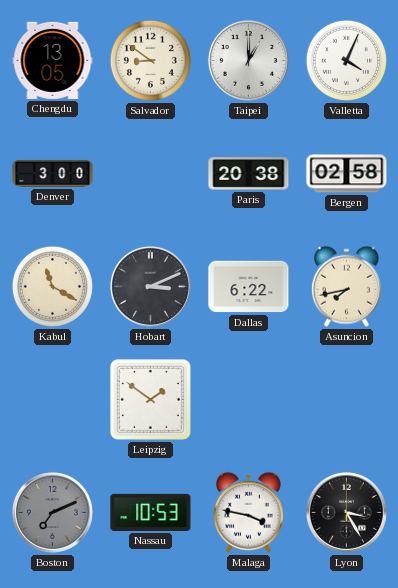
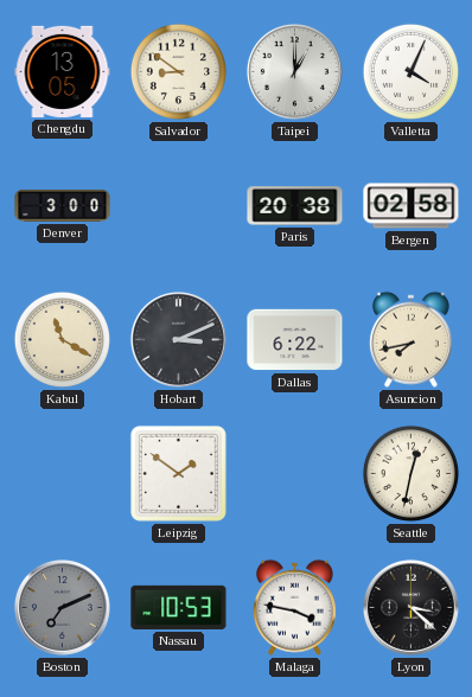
Seattle: none -> 12:32 (410, 473)
Lyon: 3:25 -> 3:22 (410, 607)
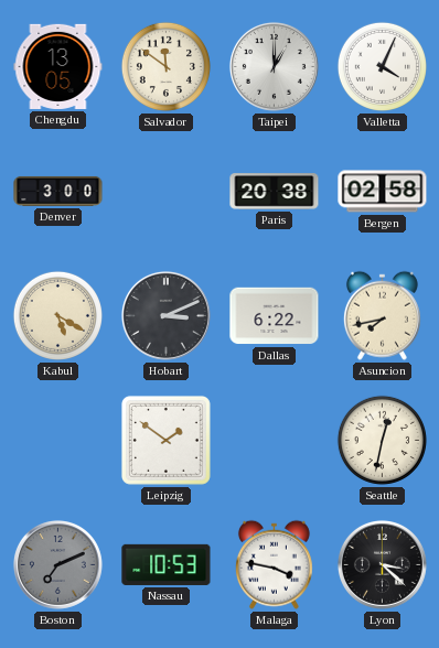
Salvador: 8:51 -> 11:51 (165, 66)
Kabul: 11:20 -> 5:20 (57, 315)
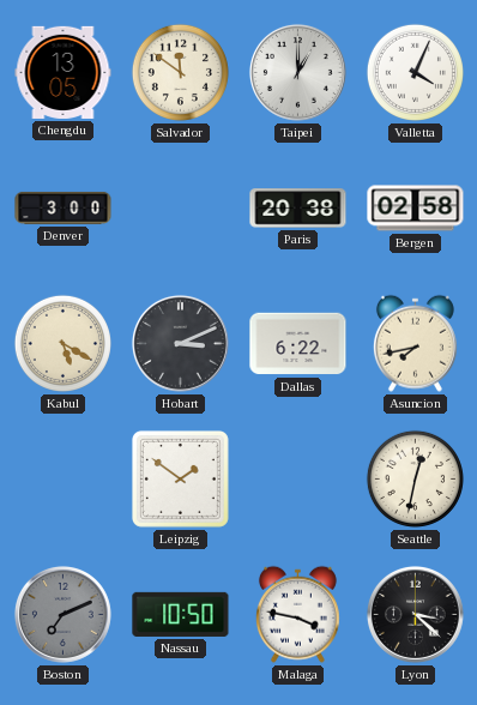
Nassau: 10:53 -> 10:50 (181, 614)
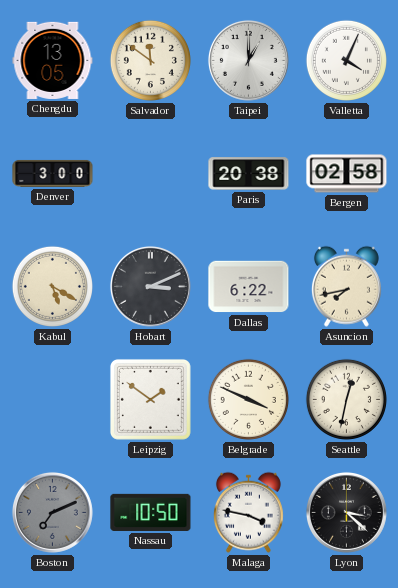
Belgrade: none -> 3:49 (248, 399)
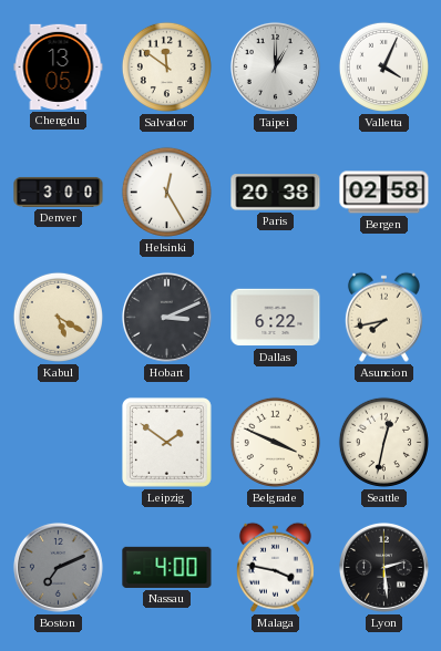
Helsinki: none -> 12:25 (166, 192)
Nassau: 10:50 -> 4:00 (167, 567)
Lyon: 3:22 -> 2:29 (383, 567)
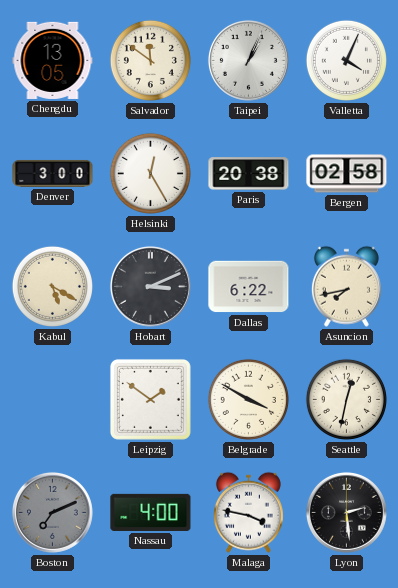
Taipei: 1:00 -> 1:04 (248, 60)
Belgrade: 3:49 -> 3:50 (248, 399)
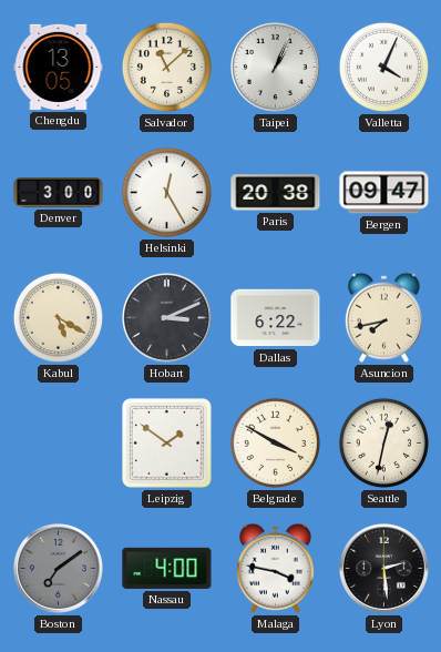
Salvador: 11:51 -> 11:08 (166, 67)
Bergen: 02:58 -> 09:47 (384, 193)
Boston: 7:11 -> 7:09 (58, 568)
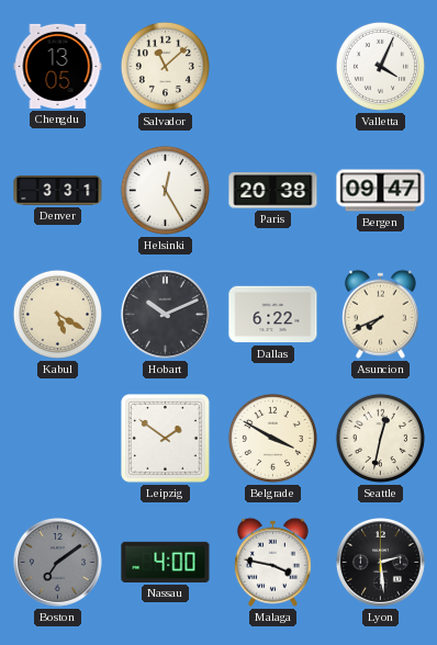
Taipei: 1:04 -> none (275, 67)
Denver: 3:00 -> 3:31 (58, 190)
Hobart: 3:11 -> 10:11 (165, 314)
Asuncion: 7:43 -> 7:41 (380, 314)
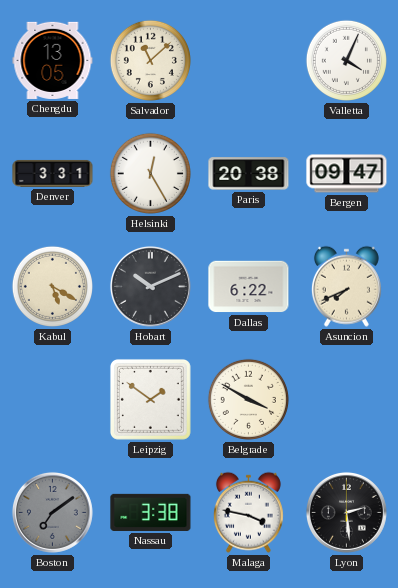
Seattle: 12:32 -> none (380, 438)
Nassau: 4:00 -> 3:38 (151, 512)
